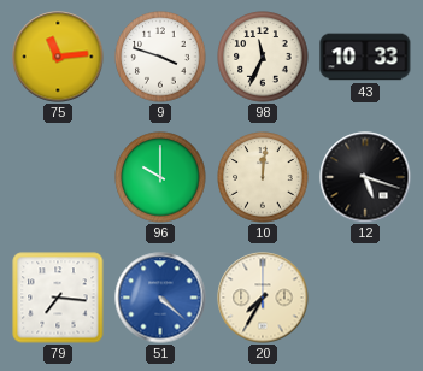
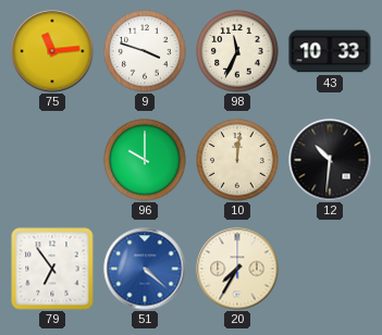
12: 5:18 -> 10:31 (330, 160)
79: 7:16 -> 6:54 (52, 269)
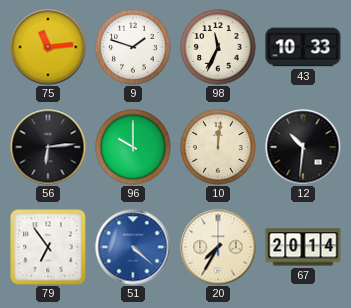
9: 3:48 -> 1:48 (133, 47)
56: none -> 6:14 (48, 147)
67: none -> 20:14 (303, 247)
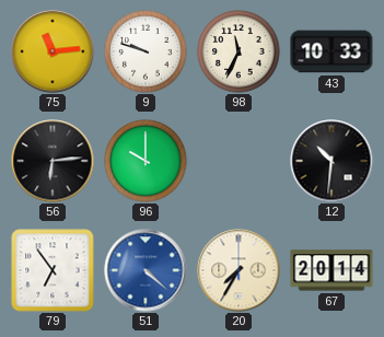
9: 1:48 -> 9:48 (146, 51)
10: 12:01 -> none (218, 147)
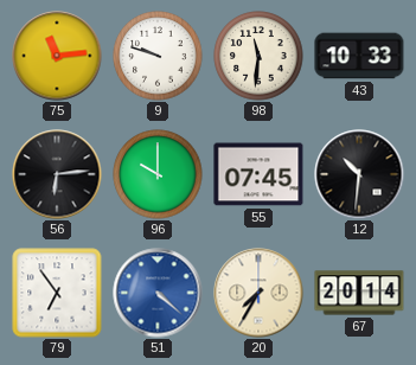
98: 11:34 -> 11:31 (258, 56)
55: none -> 07:45 (258, 174)
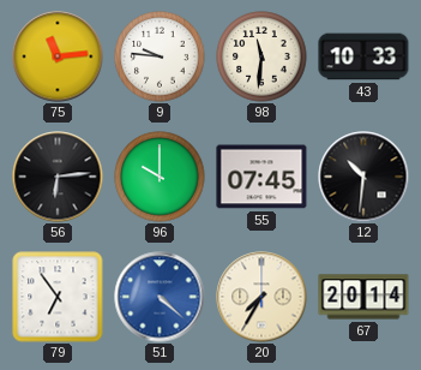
9: 9:48 -> 9:46 (160, 56)
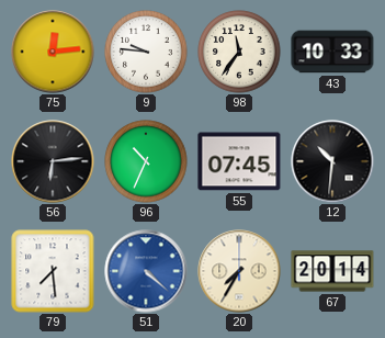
75: 11:14 -> 12:14 (53, 52)
98: 11:31 -> 11:36 (239, 52)
96: 10:00 -> 10:34 (146, 161)
79: 6:54 -> 7:29 (53, 271)
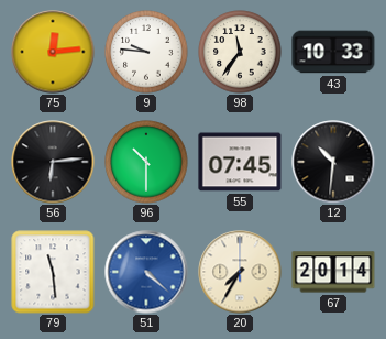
96: 10:34 -> 10:30 (146, 162)
79: 7:29 -> 11:29 (53, 272)
